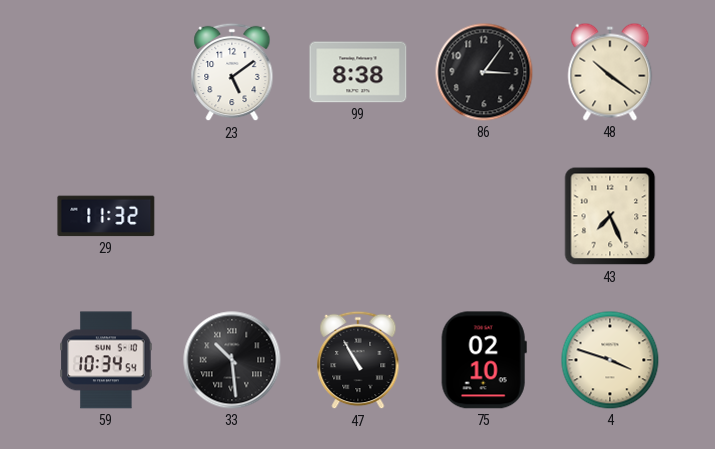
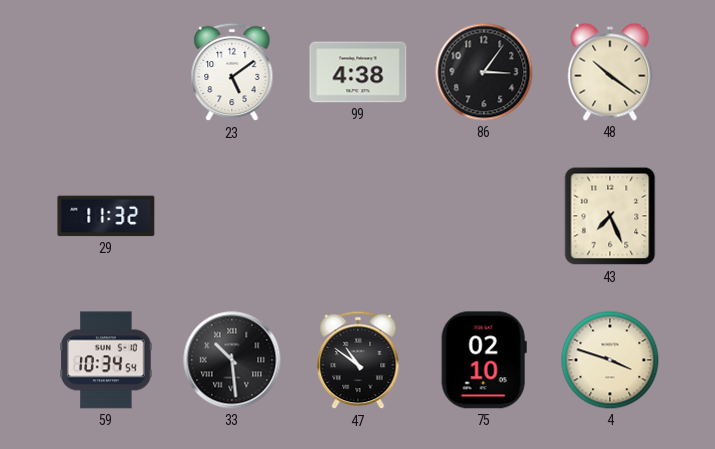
99: 8:38 -> 4:38 (358, 72)
47: 10:55 -> 10:51 (358, 360)
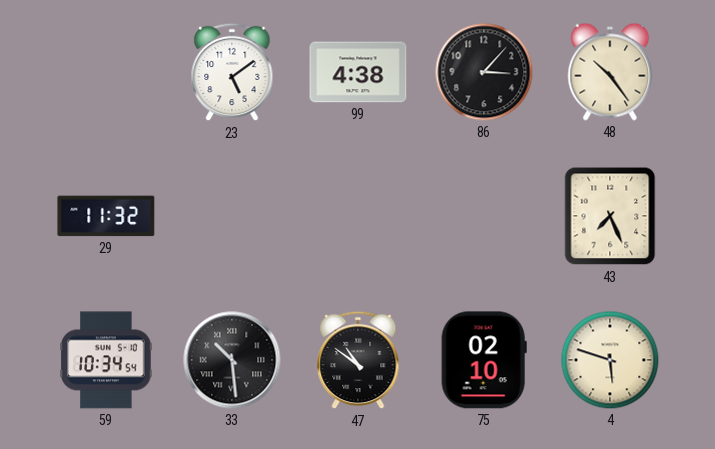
86: 3:06 -> 3:07 (484, 72)
48: 10:21 -> 10:24 (610, 72)
4: 3:48 -> 5:48 (610, 360)
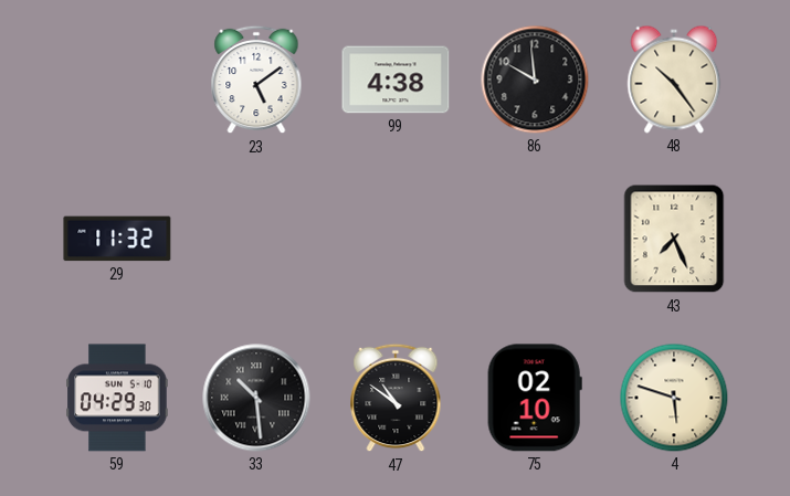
86: 3:07 -> 9:59 (535, 80)
59: 10:34 -> 04:29 (117, 398)
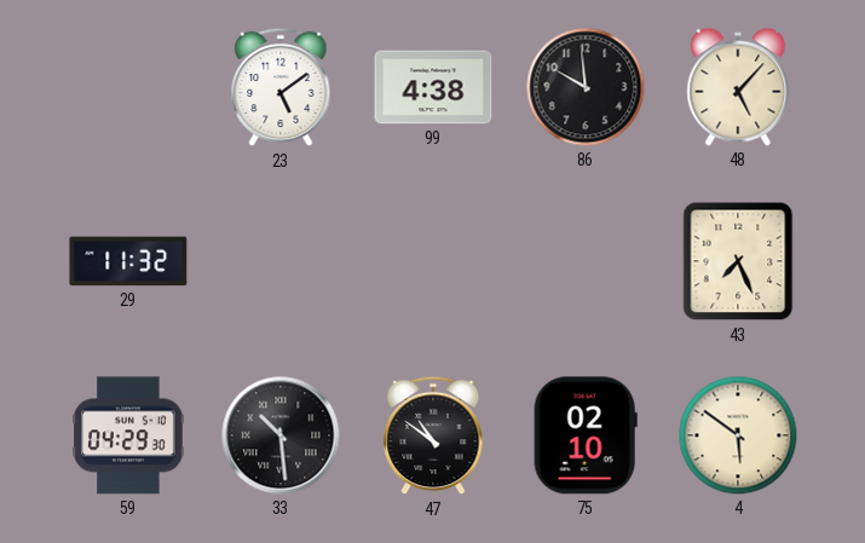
48: 10:24 -> 5:07 (738, 87)
4: 5:48 -> 5:51 (738, 435)
